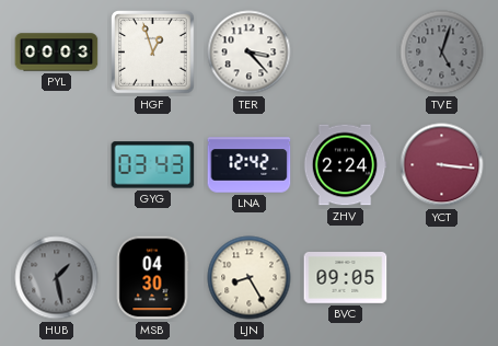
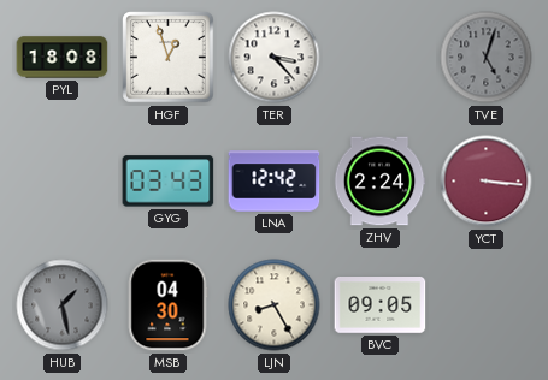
PYL: 00:03 -> 18:08 (63, 58)
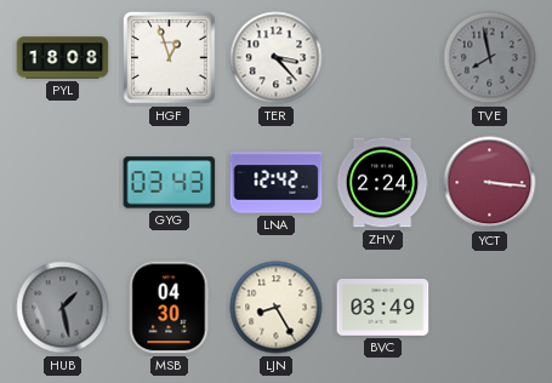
TVE: 5:03 -> 7:58 (490, 58)
BVC: 09:05 -> 03:49 (383, 308)
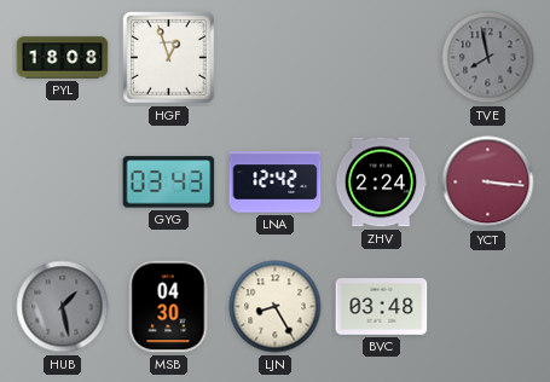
TER: 3:23 -> none (277, 58)
BVC: 03:49 -> 03:48 (382, 307)
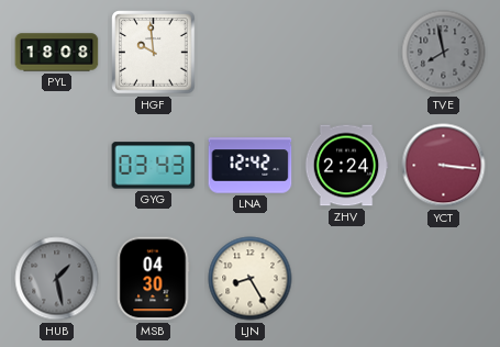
HGF: 12:57 -> 9:59 (154, 53)
BVC: 03:48 -> none (382, 307)
